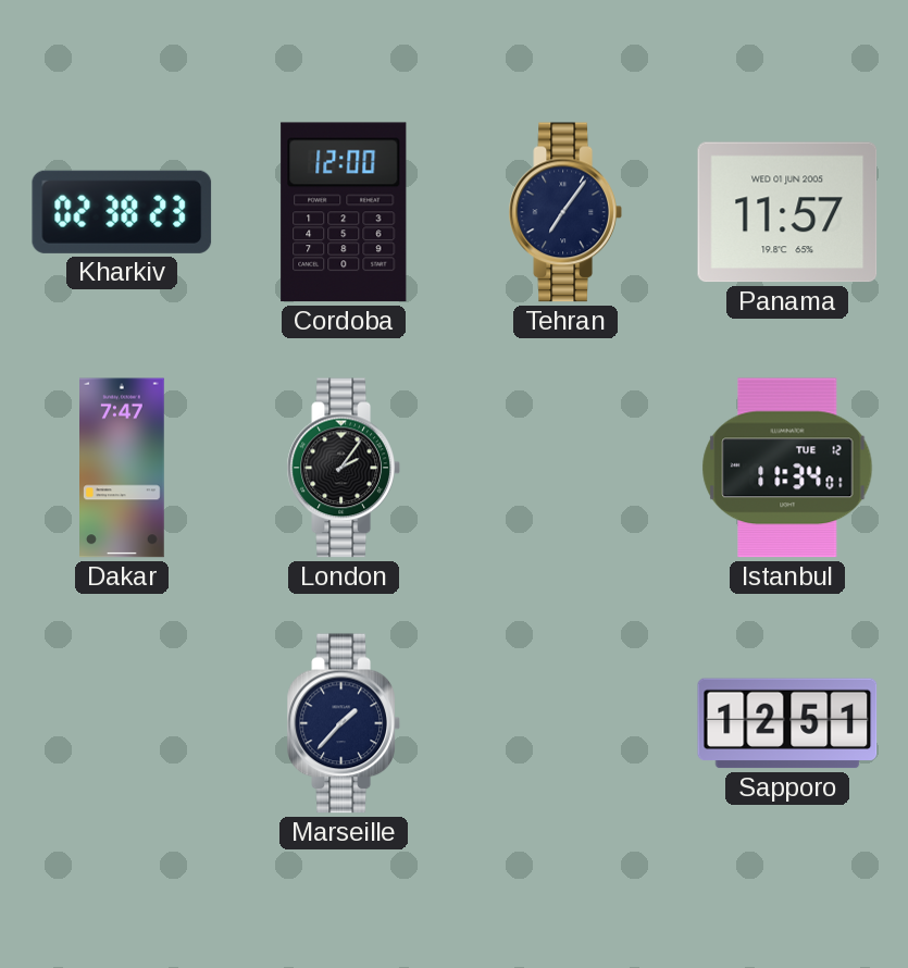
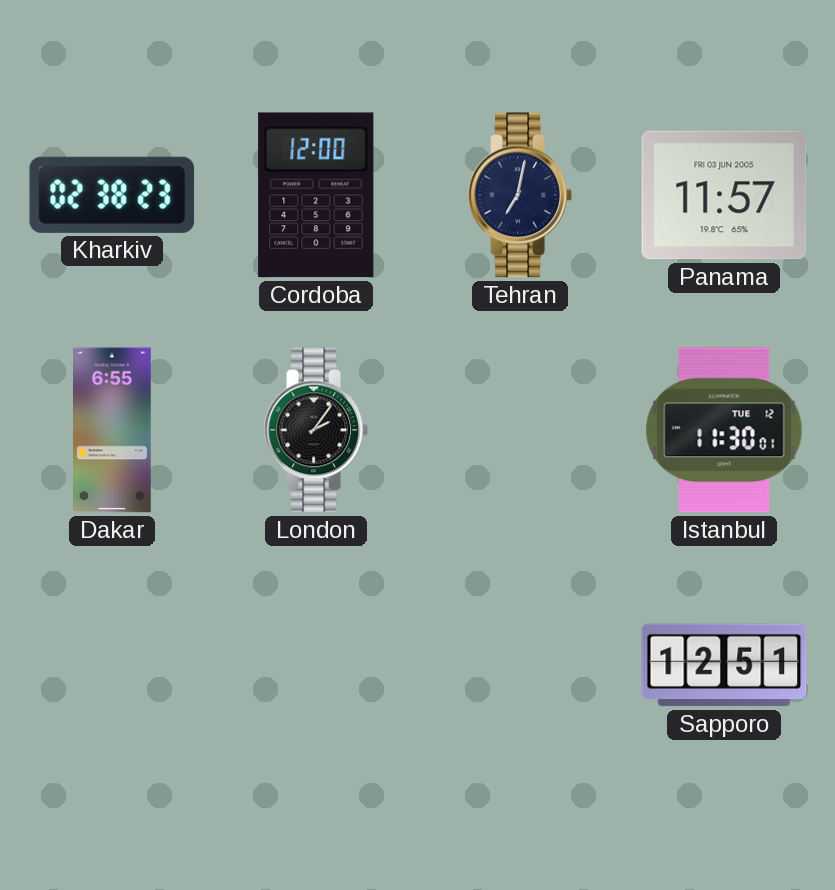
Tehran: 7:06 -> 7:02 (520, 195)
Panama date: WED 01 JUN 2005 -> FRI 03 JUN 2005 (724, 195)
Dakar: 7:47 -> 6:55 (113, 430)
Istanbul: 11:34 -> 11:30 (724, 430)
Marseille: 1:37 -> none (344, 723)
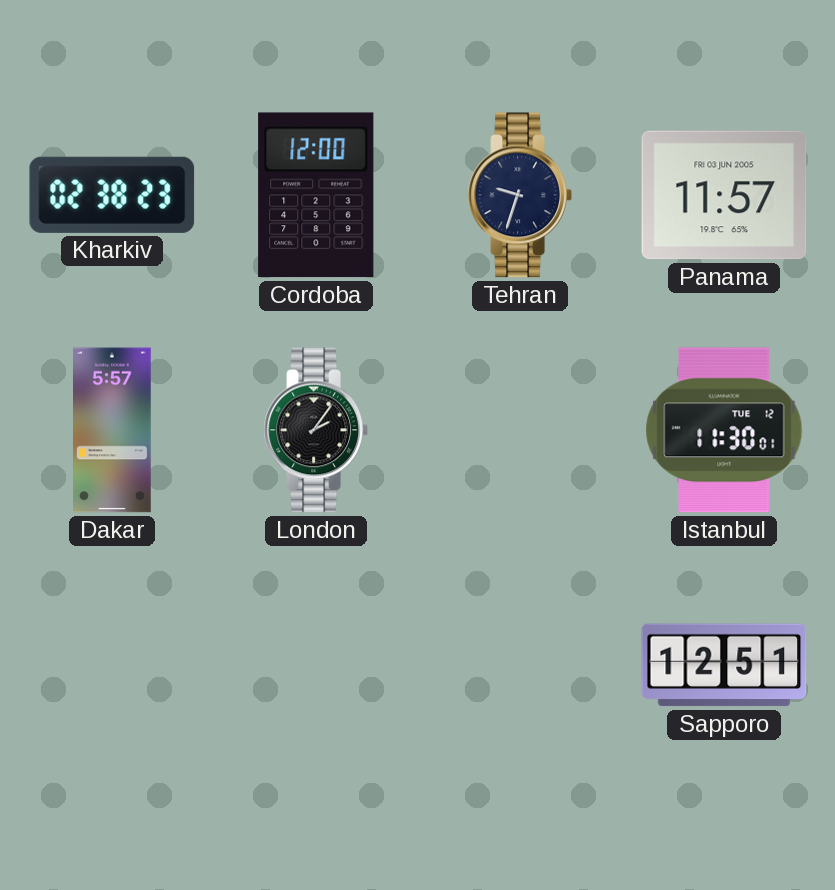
Tehran: 7:02 -> 9:33 (520, 195)
Dakar: 6:55 -> 5:57 (113, 430)
